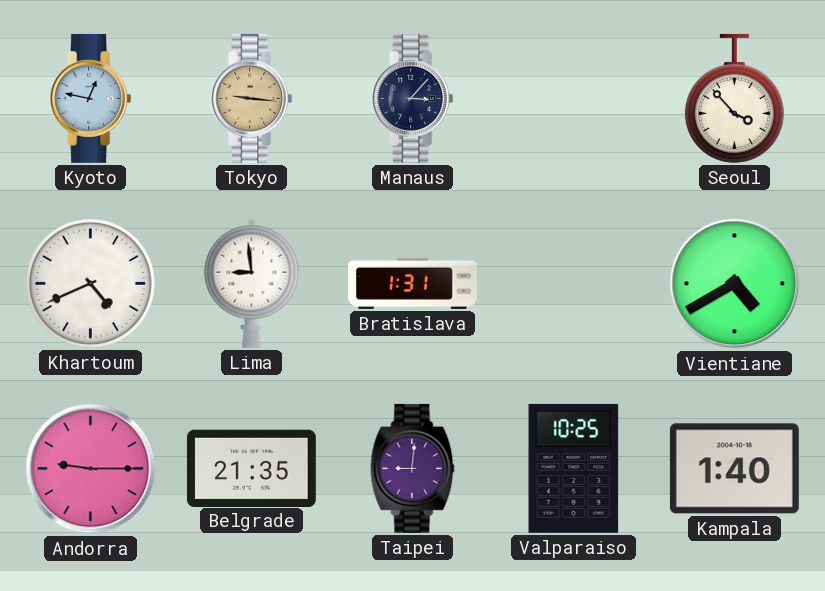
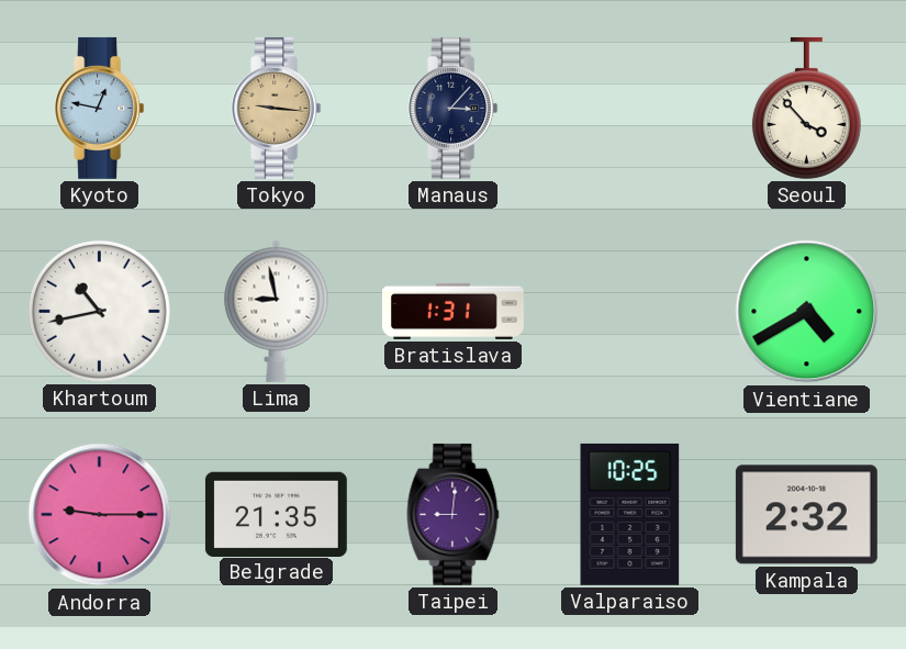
Khartoum: 4:41 -> 10:43 (99, 311)
Lima: 8:59 -> 8:58 (277, 311)
Kampala: 1:40 -> 2:32 (806, 515)
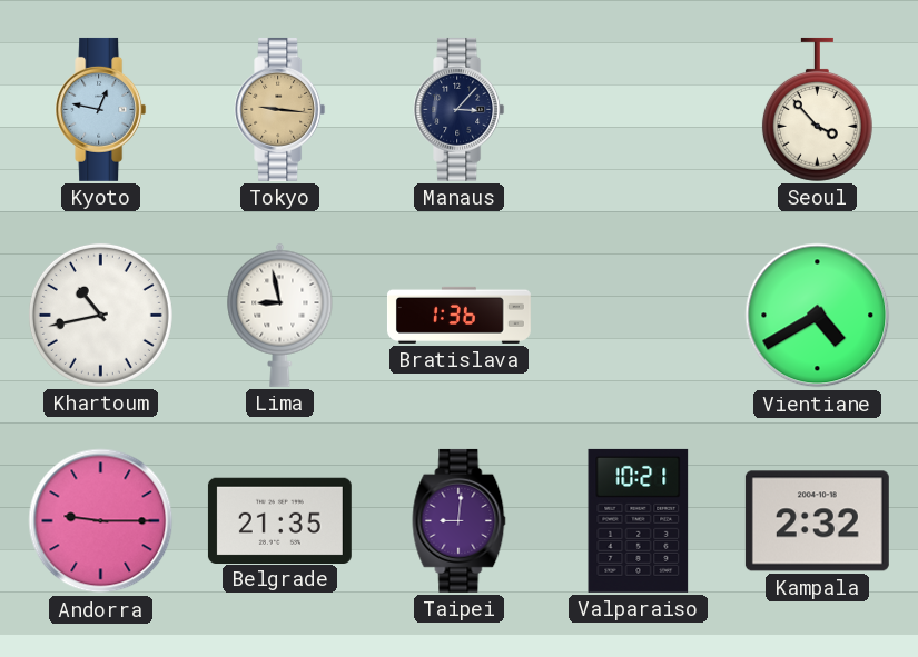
Bratislava: 1:31 -> 1:36 (458, 315)
Valparaiso: 10:25 -> 10:21 (639, 520)
